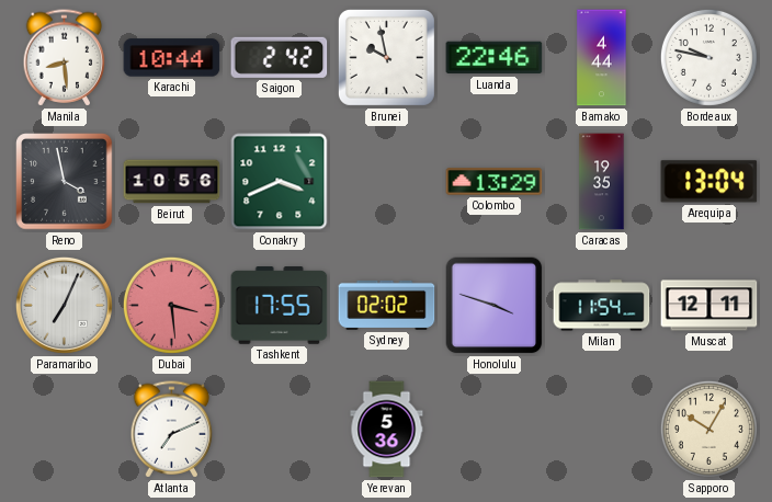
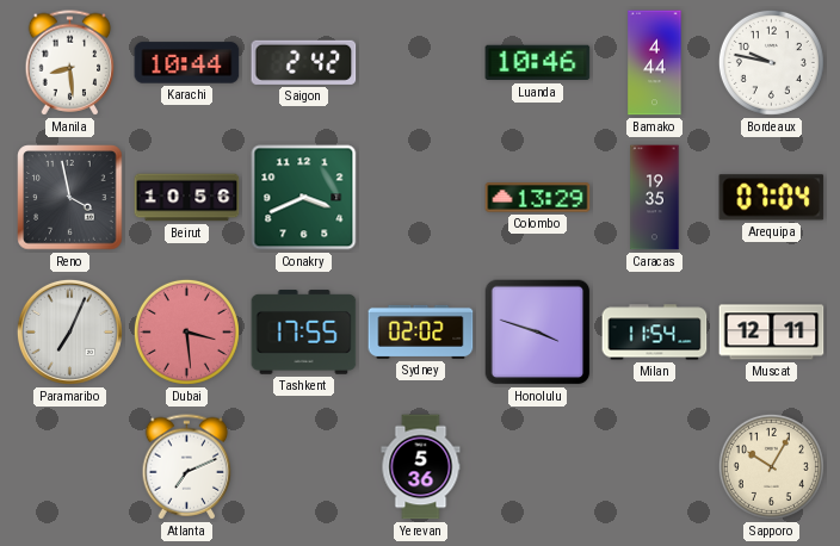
Brunei: 9:58 -> none (386, 57)
Luanda: 22:46 -> 10:46 (538, 63)
Arequipa: 13:04 -> 07:04 (772, 198)
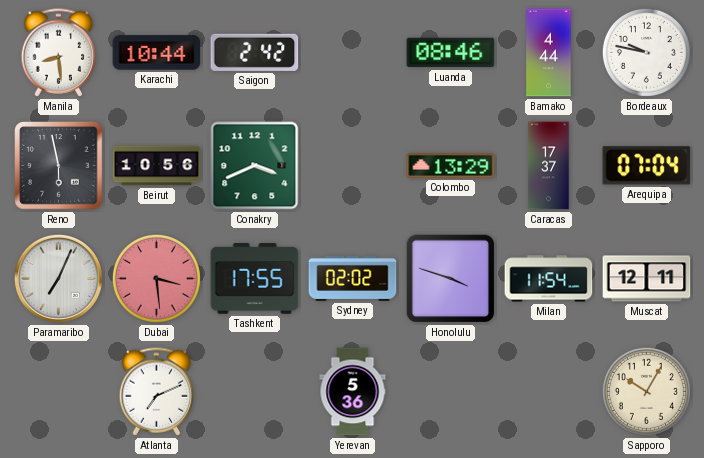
Luanda: 10:46 -> 08:46 (451, 53)
Reno: 3:58 -> 5:58 (59, 166)
Caracas: 19:35 -> 17:37 (549, 166)
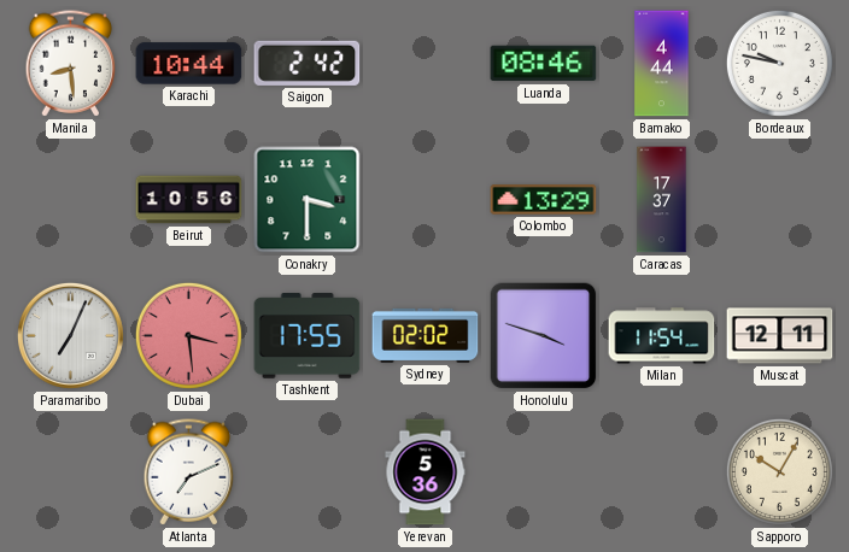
Reno: 5:58 -> none (59, 166)
Conakry: 3:41 -> 3:30 (308, 200)
Arequipa: 07:04 -> none (647, 166)
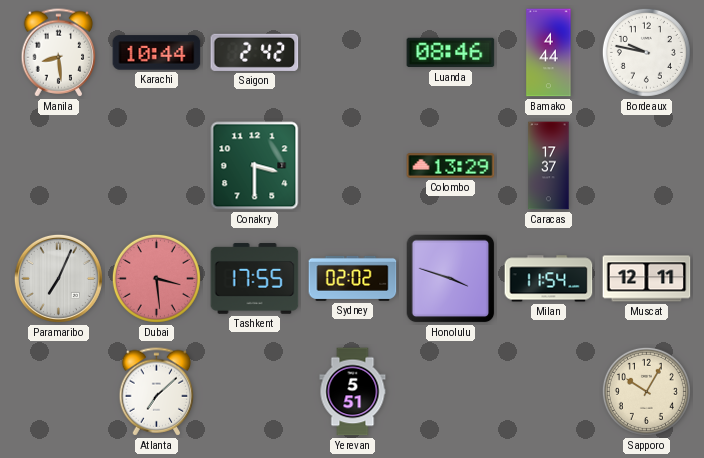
Beirut: 10:56 -> none (189, 200)
Atlanta: 7:11 -> 7:08 (157, 392)
Yerevan: 5:36 -> 5:51 (353, 392)
